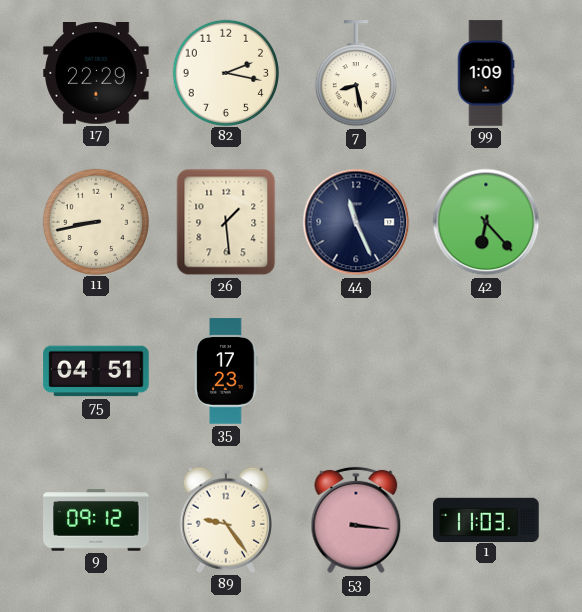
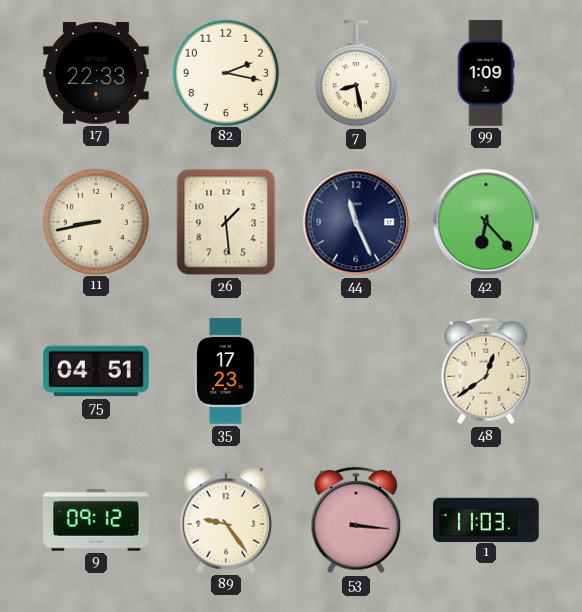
17: 22:29 -> 22:33 (96, 74)
48: none -> 12:39 (486, 371)
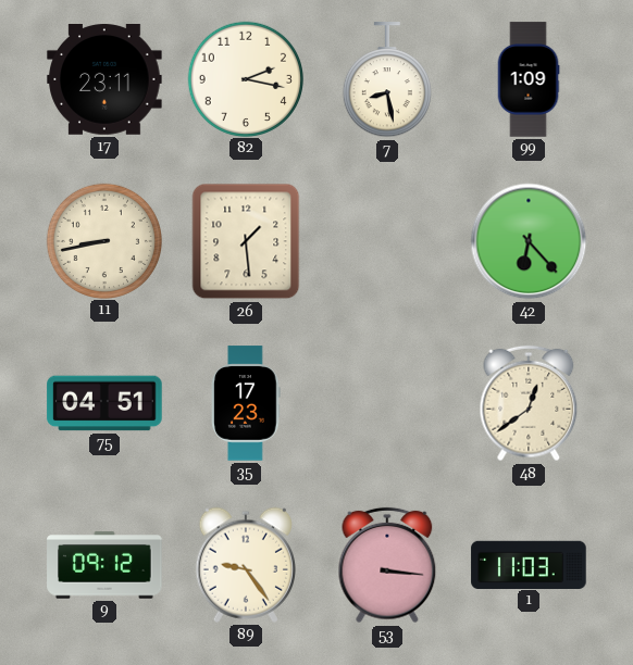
17: 22:33 -> 23:11 (104, 80)
44: 11:26 -> none (356, 222)
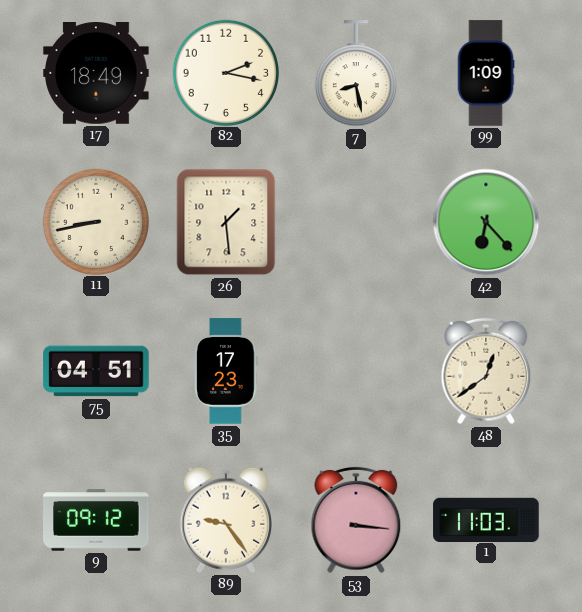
17: 23:11 -> 18:49 (96, 74)
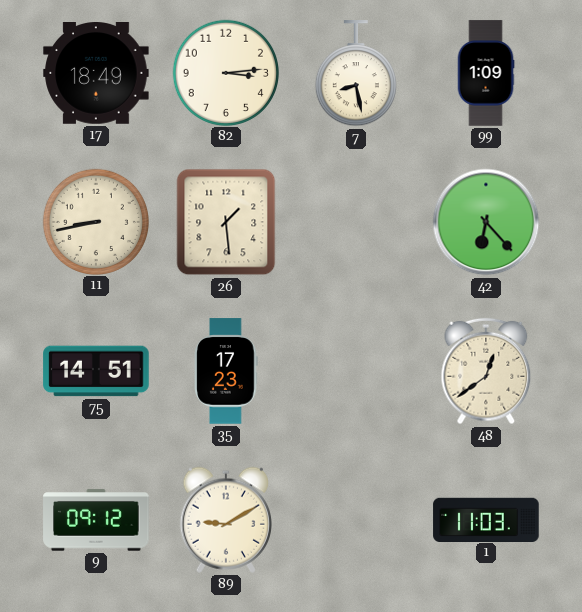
82: 2:17 -> 3:14 (225, 72)
75: 04:51 -> 14:51 (96, 371)
89: 9:24 -> 9:10 (226, 520)
53: 3:16 -> none (356, 520)
